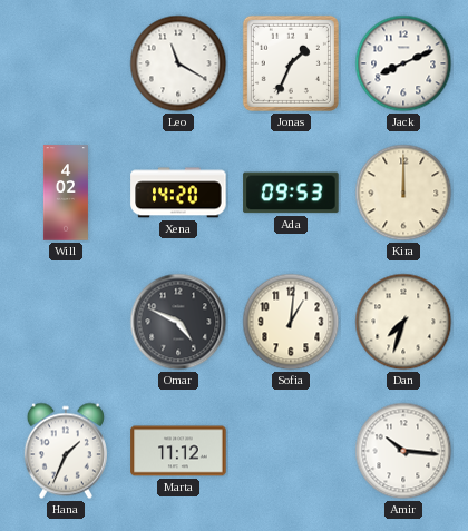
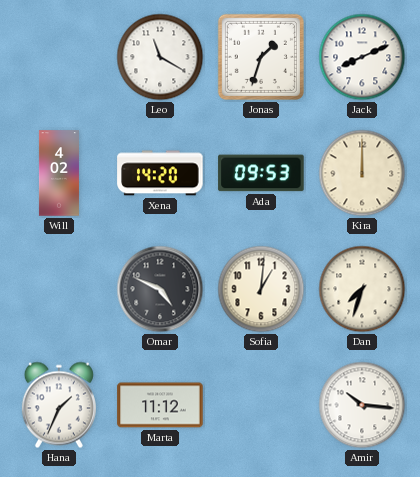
Jonas: 1:34 -> 1:33 (261, 57)
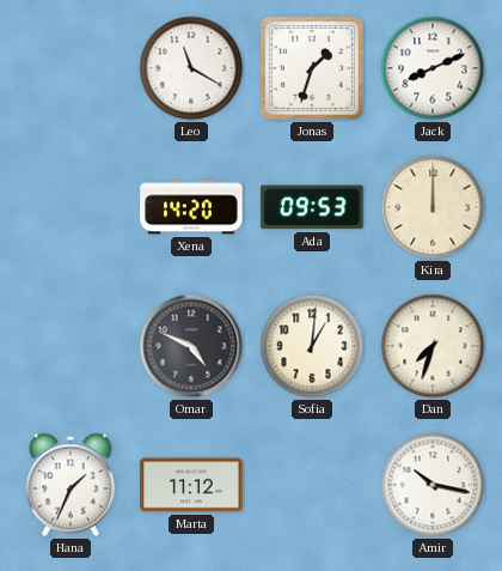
Will: 4:02 -> none (59, 173)
Amir: 10:16 -> 10:17 (433, 485)
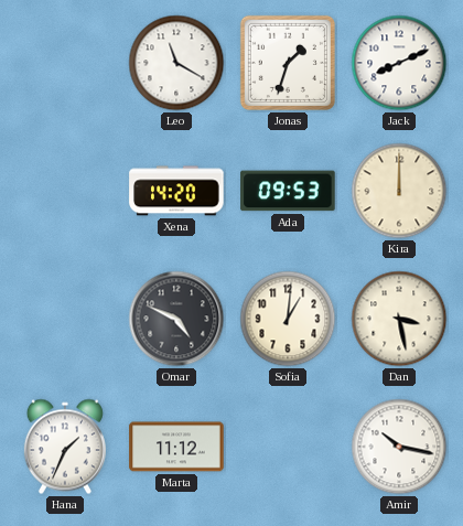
Dan: 7:33 -> 3:28 (399, 319)
